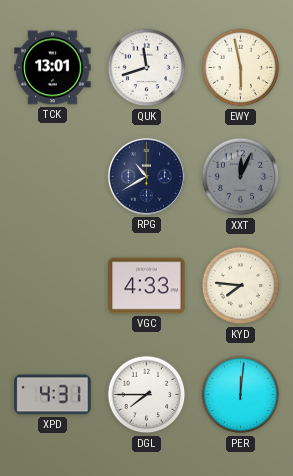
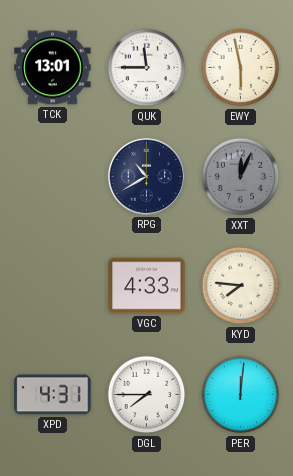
QUK: 11:42 -> 11:45 (147, 68)
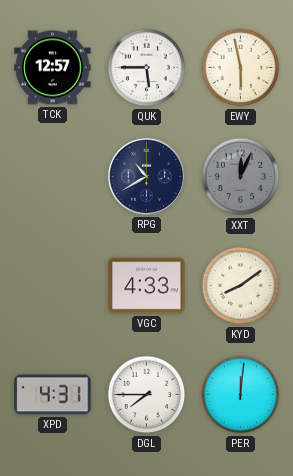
TCK: 13:01 -> 12:57 (53, 68)
QUK: 11:45 -> 5:45 (147, 68)
KYD: 7:46 -> 8:09 (241, 286)
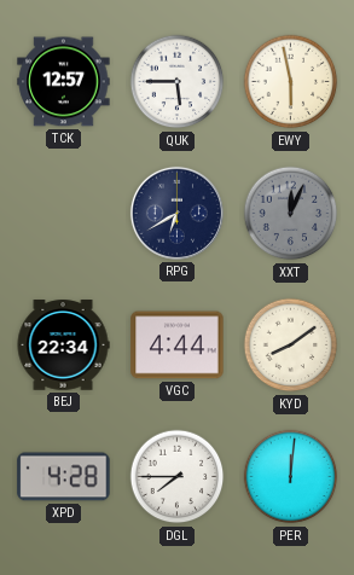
RPG: 10:40 -> 6:40 (176, 213)
BEJ: none -> 22:34 (63, 345)
VGC: 4:33 -> 4:44 (178, 345)
XPD: 4:31 -> 4:28 (64, 477)
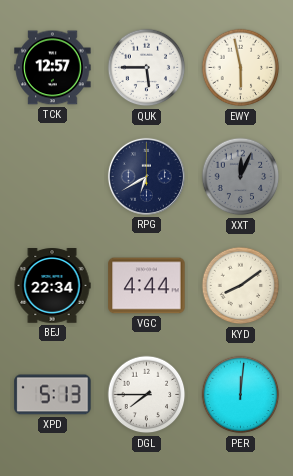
XPD: 4:28 -> 5:13 (53, 395)
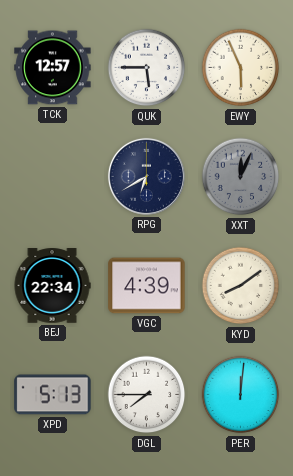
EWY: 5:58 -> 5:56 (241, 68)
VGC: 4:44 -> 4:39 (147, 286)
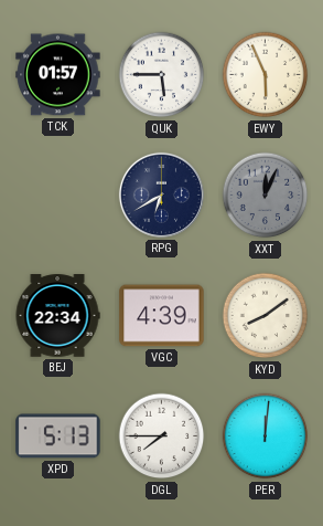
TCK: 12:57 -> 01:57 (58, 75)
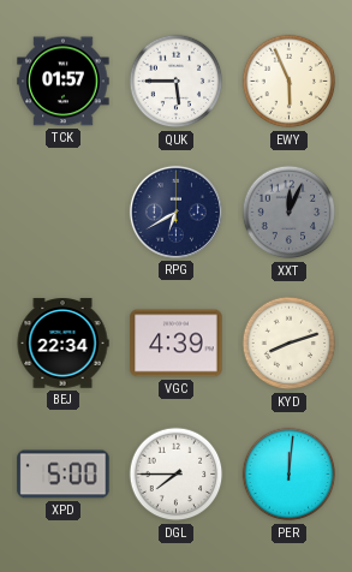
KYD: 8:09 -> 8:12 (290, 344)
XPD: 5:13 -> 5:00 (64, 475)
